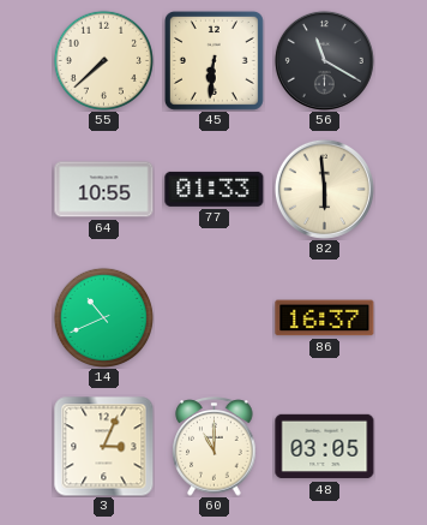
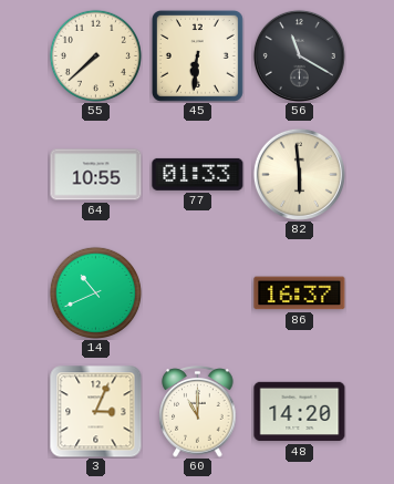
48: 03:05 -> 14:20 (300, 412)
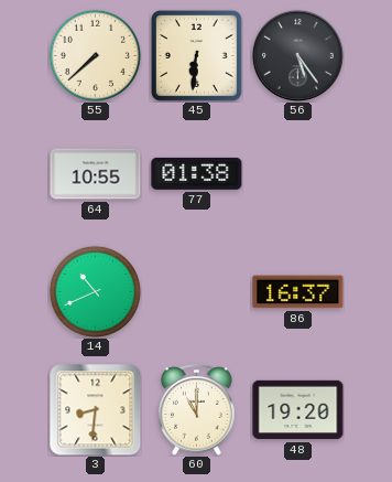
56: 11:20 -> 5:24 (297, 55)
77: 01:33 -> 01:38 (197, 173)
82: 5:59 -> none (299, 174)
3: 3:04 -> 8:31 (96, 410)
48: 14:20 -> 19:20 (298, 410)
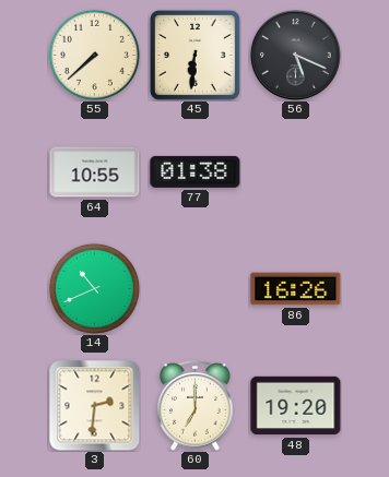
56: 5:24 -> 5:19 (295, 55)
86: 16:37 -> 16:26 (296, 289)
3: 8:31 -> 2:31 (95, 406)
60: 11:00 -> 7:00 (196, 406)
